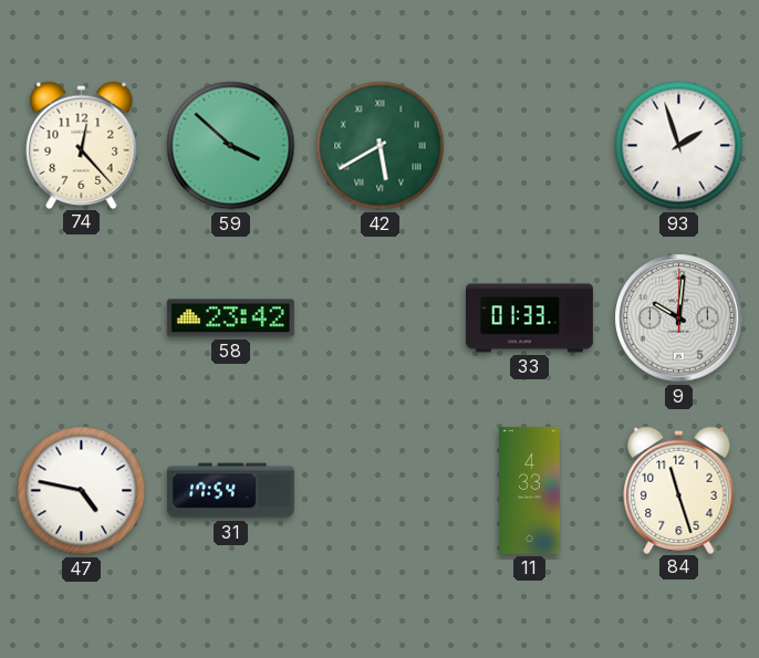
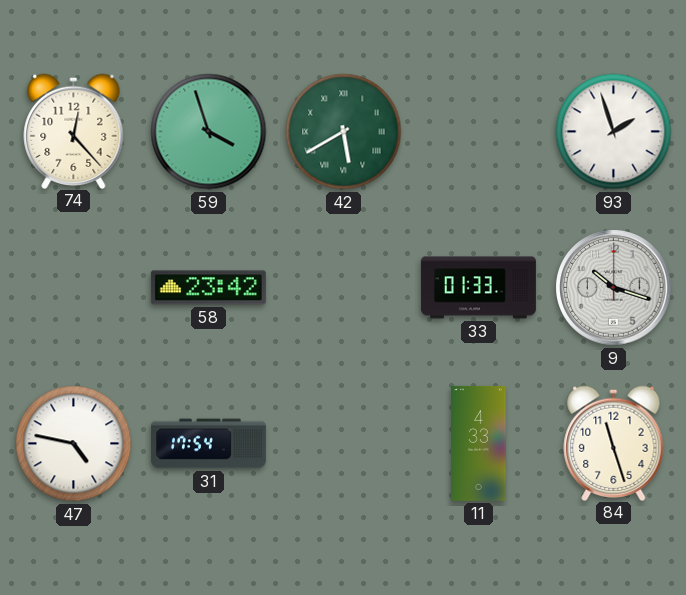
59: 3:52 -> 3:57 (209, 132)
9: 10:01 -> 10:18 (614, 288)
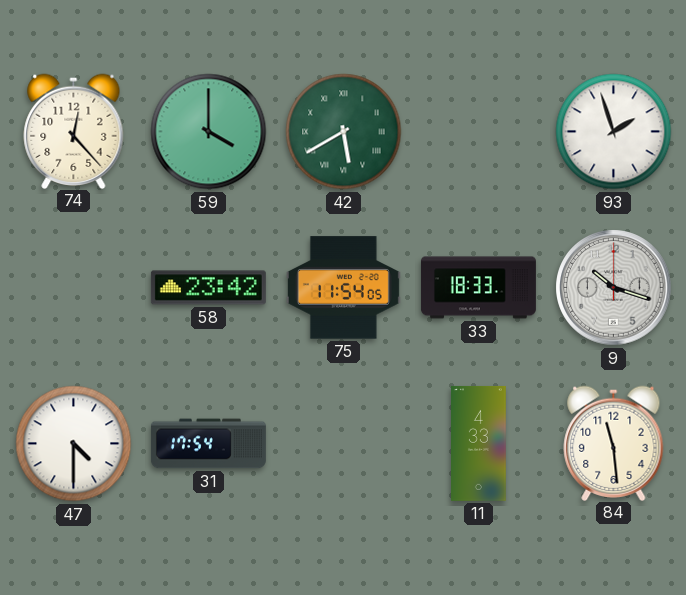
59: 3:57 -> 4:00 (209, 132)
75: none -> 11:54 (343, 288)
33: 01:33 -> 18:33 (478, 288)
47: 4:47 -> 4:30 (74, 444)
84: 11:27 -> 11:29 (614, 443)
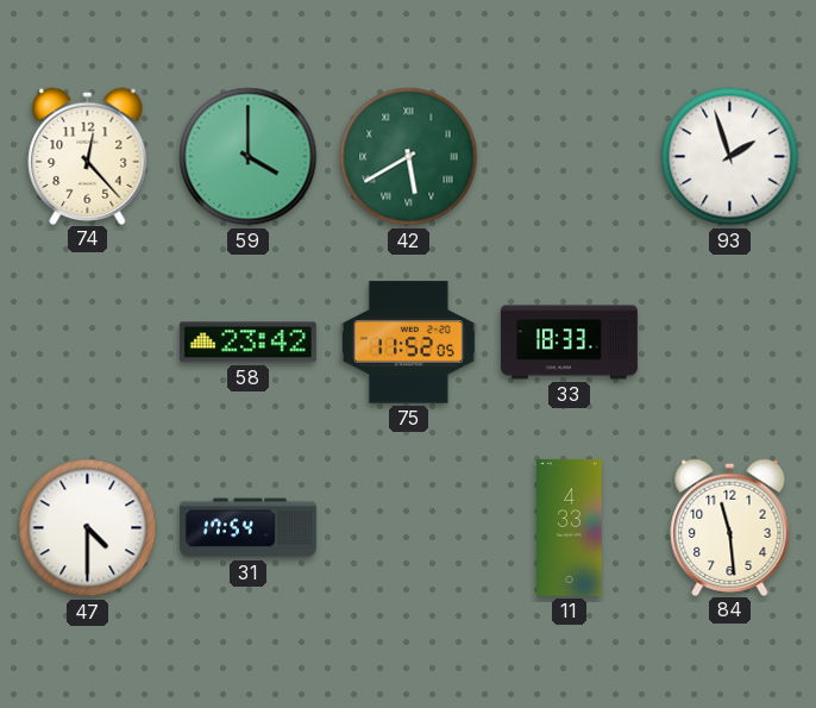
75: 11:54 -> 11:52 (408, 343)
9: 10:18 -> none (614, 288)
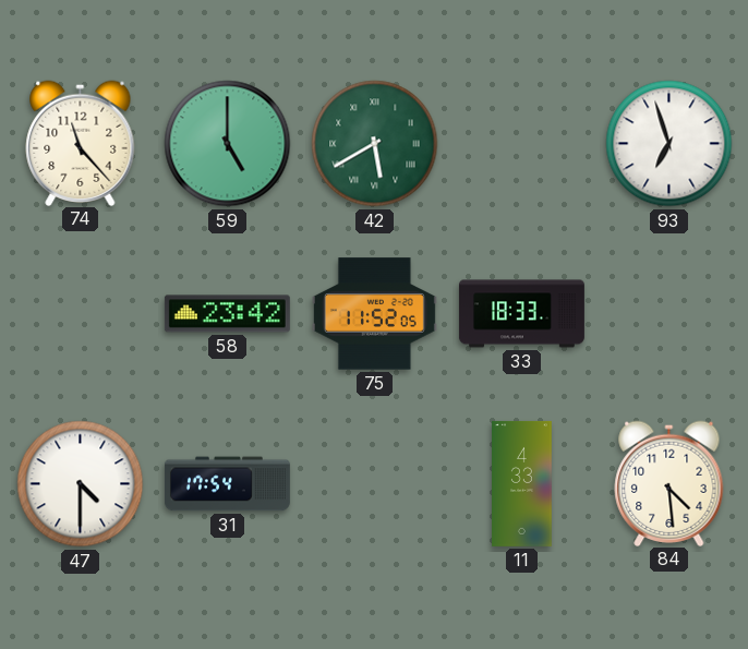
74: 12:23 -> 11:23 (81, 143)
59: 4:00 -> 5:00 (228, 144)
93: 1:57 -> 6:57 (669, 144)
84: 11:29 -> 4:29 (669, 483)
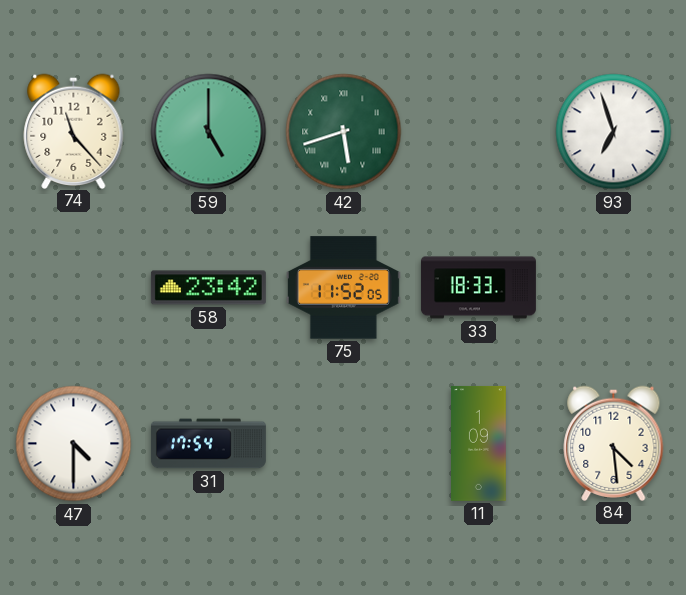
42: 5:40 -> 5:42 (344, 132)
11: 4:33 -> 1:09 (479, 443)
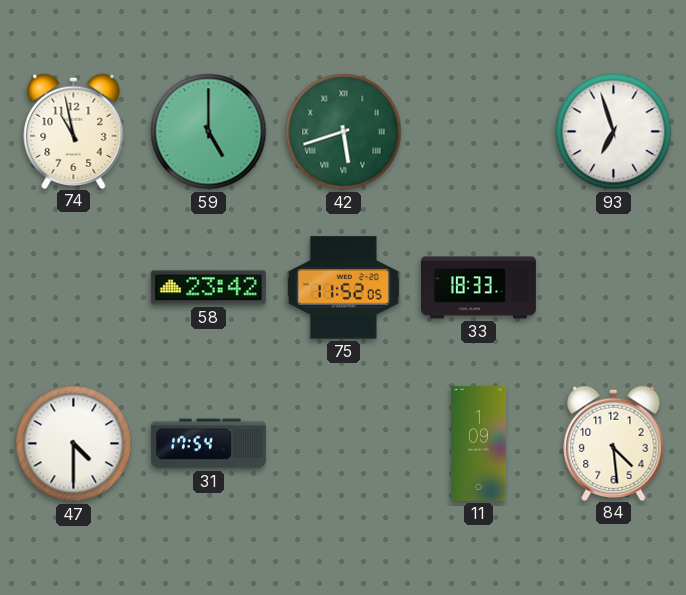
74: 11:23 -> 10:58 (74, 131)
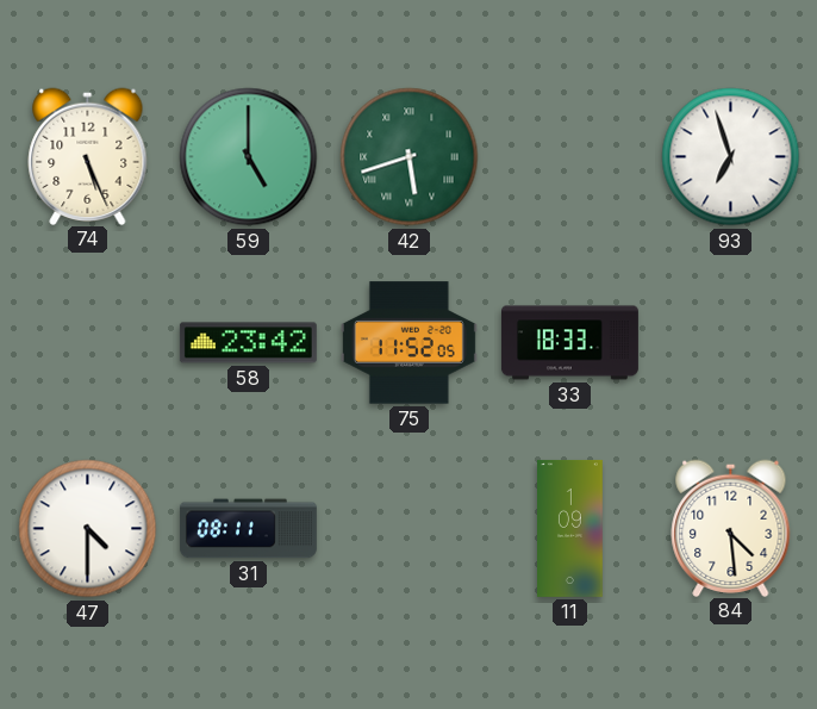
74: 10:58 -> 5:26 (88, 156)
31: 17:54 -> 08:11 (248, 529)
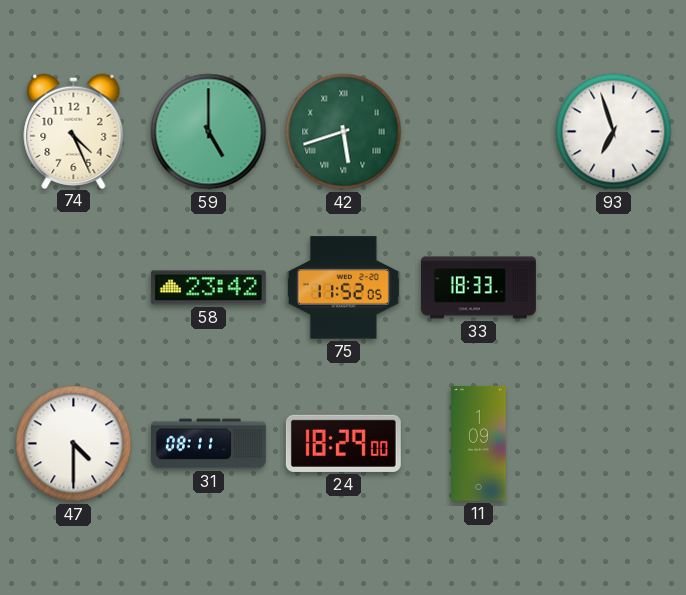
74: 5:26 -> 4:26 (74, 131)
24: none -> 18:29 (343, 443)
84: 4:29 -> none (731, 528)
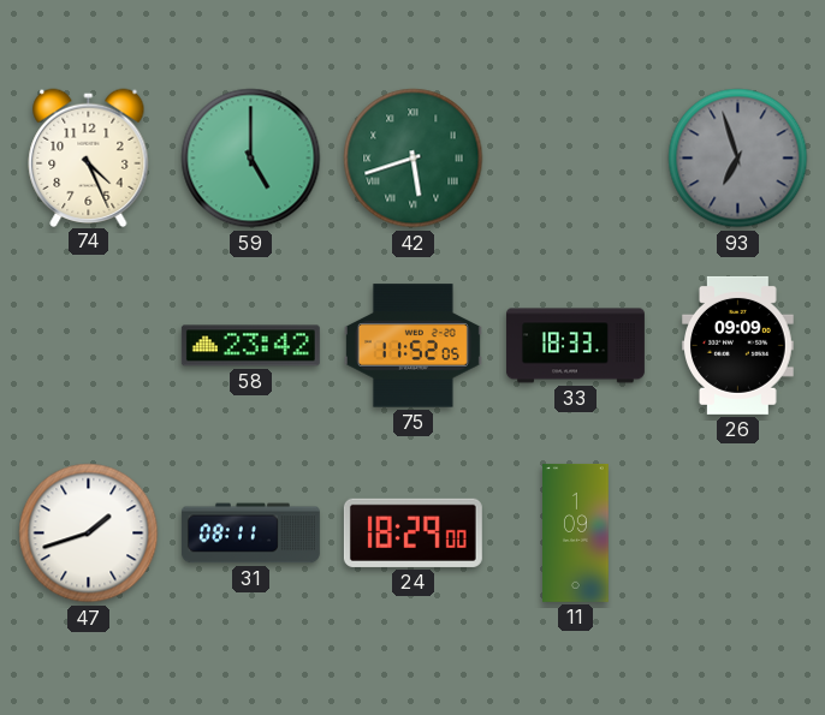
93 dial: white -> grey (738, 159)
26: none -> 09:09 (738, 345)
47: 4:30 -> 1:42 (89, 534)
